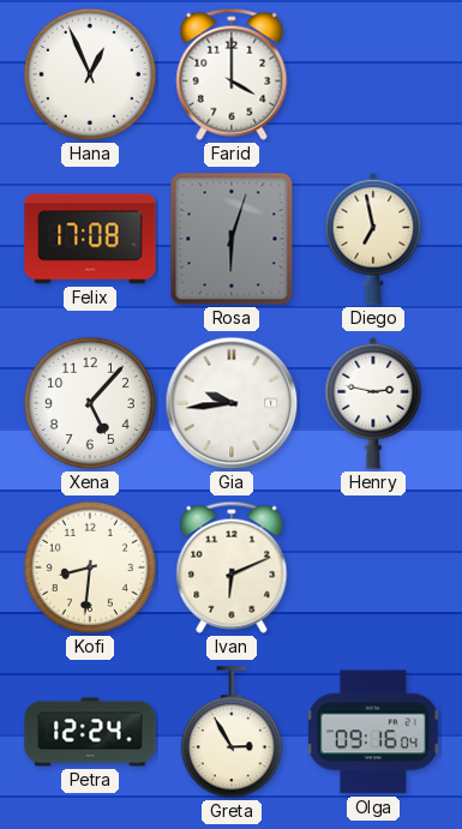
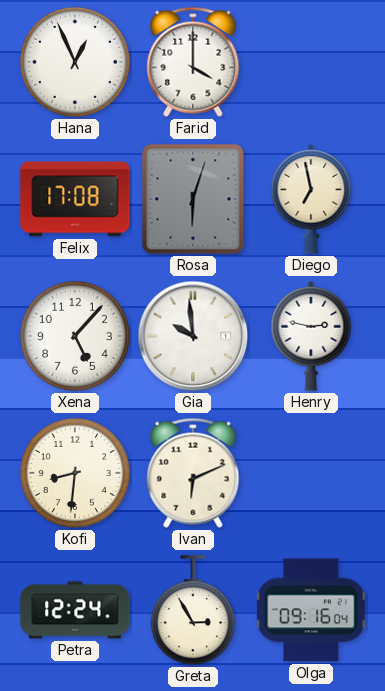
Gia: 9:44 -> 9:59 (193, 336)
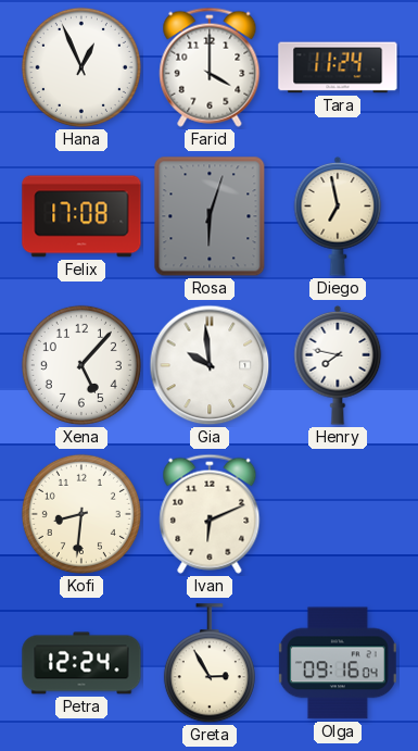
Tara: none -> 11:24 (338, 67)
Henry: 2:47 -> 7:47 (338, 365)
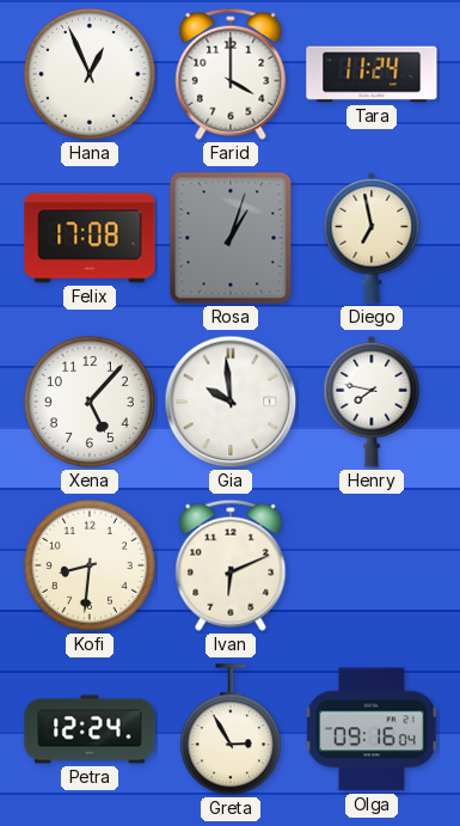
Rosa: 6:03 -> 1:03 (231, 238)
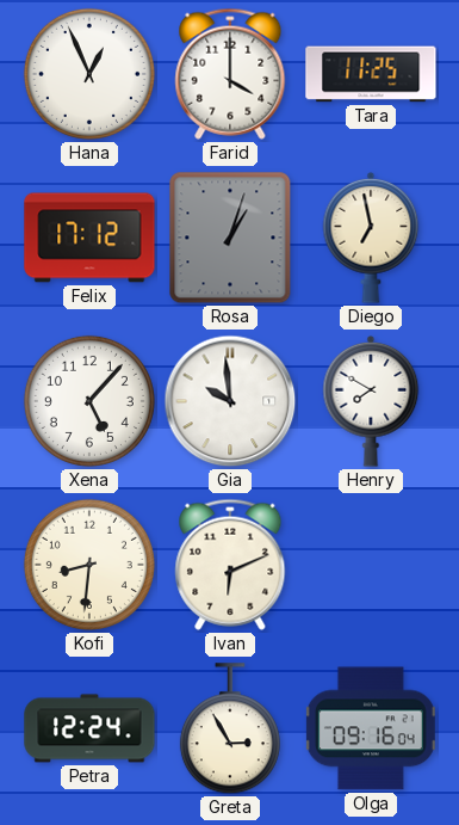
Tara: 11:24 -> 11:25 (371, 74)
Felix: 17:08 -> 17:12 (89, 238)
Henry: 7:47 -> 7:50 (371, 401)
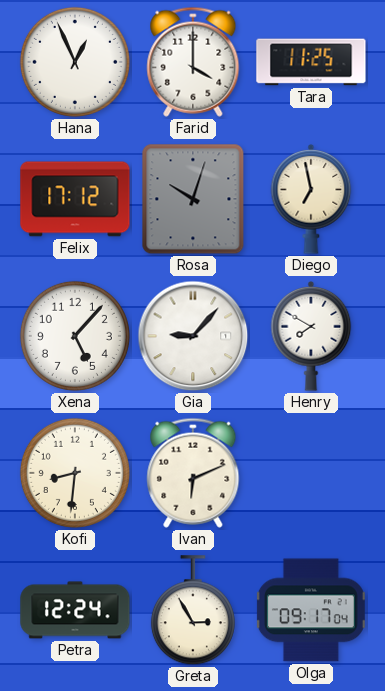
Rosa: 1:03 -> 10:03 (193, 199)
Gia: 9:59 -> 9:07 (193, 336)
Olga: 09:16 -> 09:17 (311, 610)
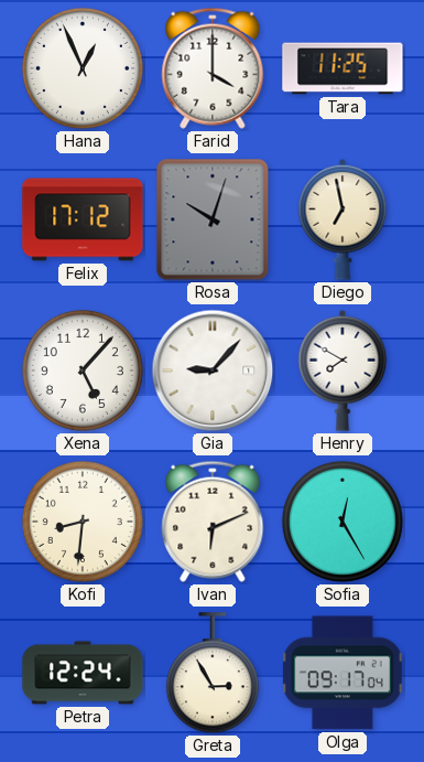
Sofia: none -> 12:25 (343, 522)
